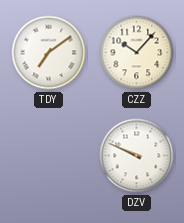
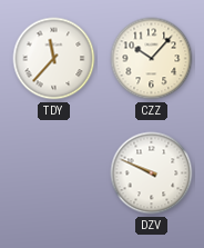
TDY: 7:09 -> 11:37 (54, 59)
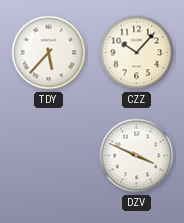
TDY: 11:37 -> 5:37 (49, 53)
DZV: 9:49 -> 3:49 (137, 156)
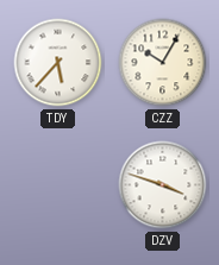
CZZ: 10:07 -> 10:05 (163, 63)
DZV: 3:49 -> 3:48 (163, 185)
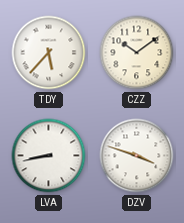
CZZ: 10:05 -> 10:09 (137, 53)
LVA: none -> 8:43 (49, 156)
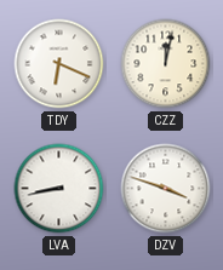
TDY: 5:37 -> 6:19 (59, 64)
CZZ: 10:09 -> 12:02 (166, 64)
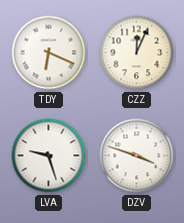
CZZ: 12:02 -> 12:04 (137, 53)
LVA: 8:43 -> 9:27 (49, 156)
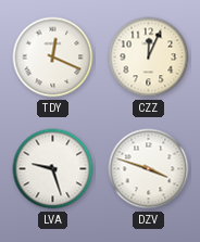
TDY: 6:19 -> 12:19 (53, 58)
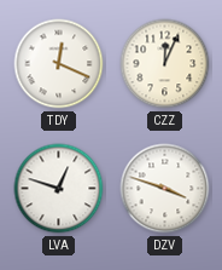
LVA: 9:27 -> 12:48 (59, 189)
